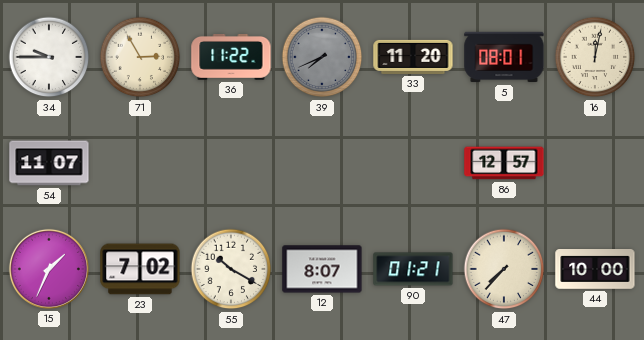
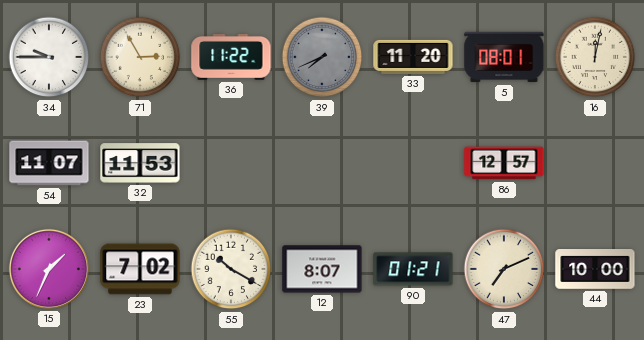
32: none -> 11:53 (140, 163)
47: 7:37 -> 7:11 (504, 269)
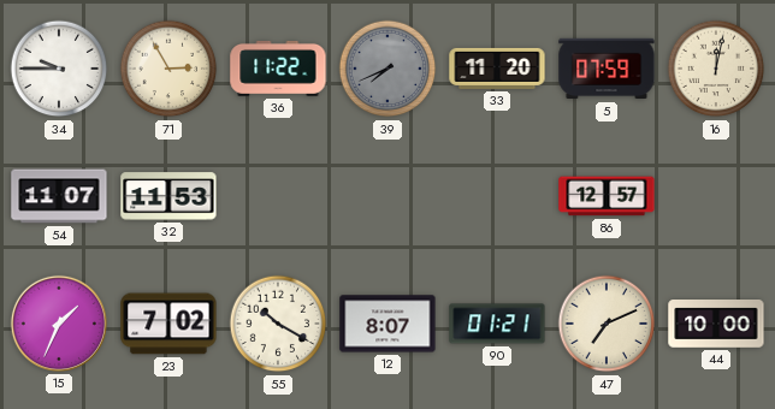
5: 08:01 -> 07:59 (607, 69)
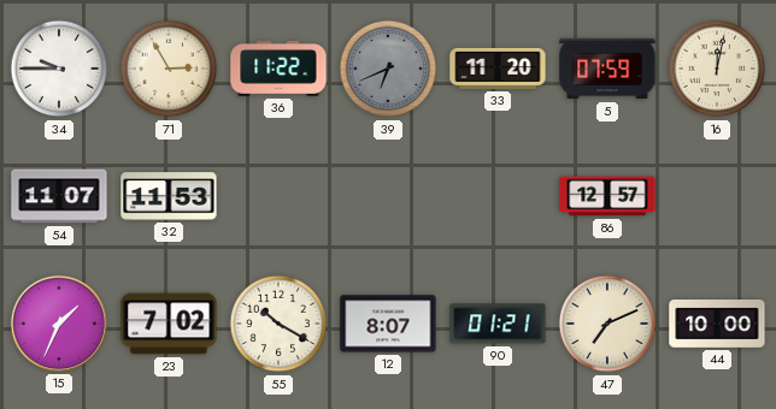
39: 7:41 -> 6:41 (388, 69)
